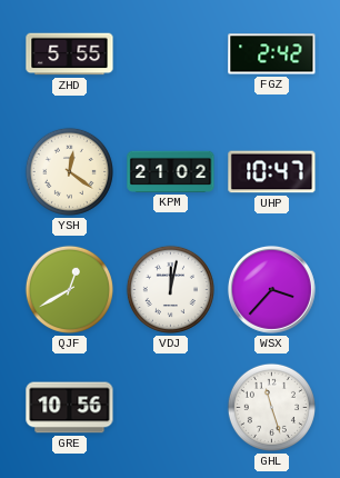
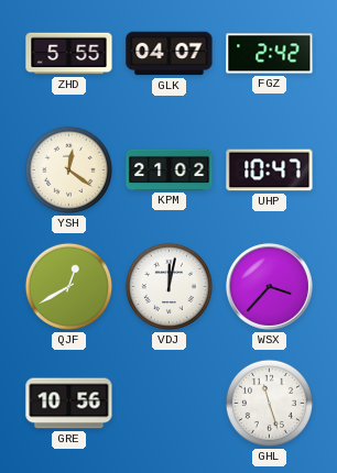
GLK: none -> 04:07 (170, 54)
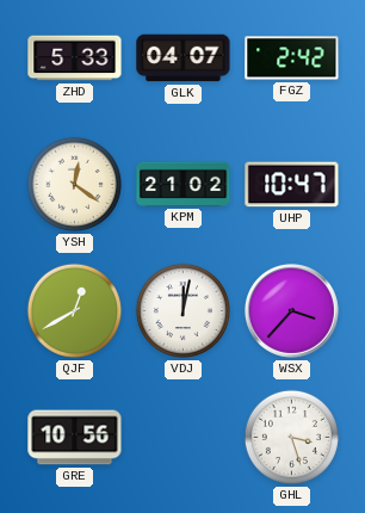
ZHD: 5:55 -> 5:33 (75, 58)
GHL: 11:27 -> 3:27 (291, 437)
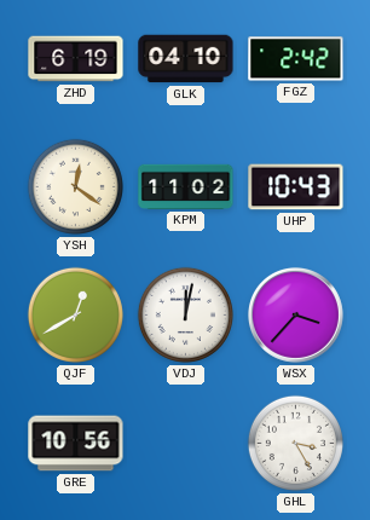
ZHD: 5:33 -> 6:19 (76, 59)
GLK: 04:07 -> 04:10 (186, 59)
KPM: 21:02 -> 11:02 (186, 186)
UHP: 10:47 -> 10:43 (296, 187)
GHL: 3:27 -> 3:25 (295, 443)
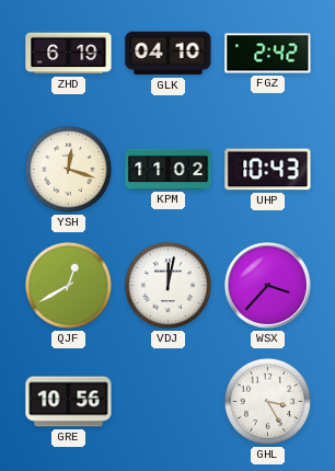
YSH: 12:21 -> 12:18 (68, 169)
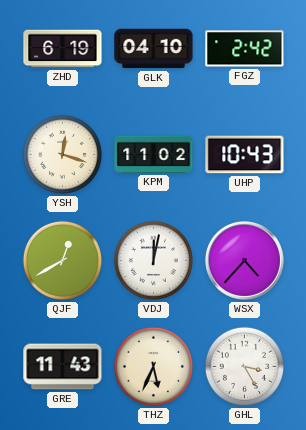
WSX: 3:37 -> 4:37 (244, 260)
GRE: 10:56 -> 11:43 (63, 367)
THZ: none -> 5:34 (153, 366)
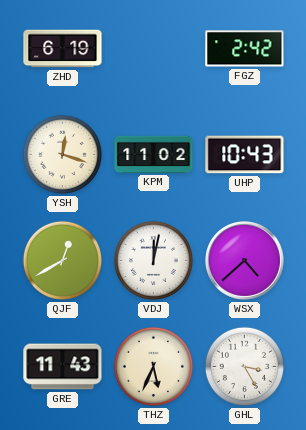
GLK: 04:10 -> none (154, 49)
WSX: 4:37 -> 4:38 (244, 260)
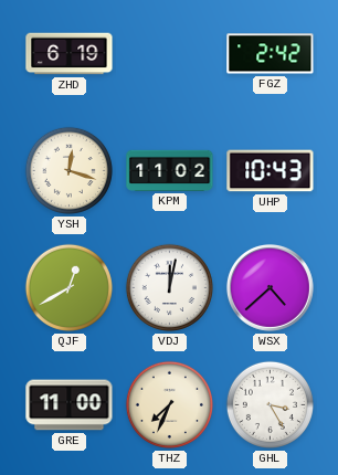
GRE: 11:43 -> 11:00 (70, 405)
THZ: 5:34 -> 7:34 (169, 404)
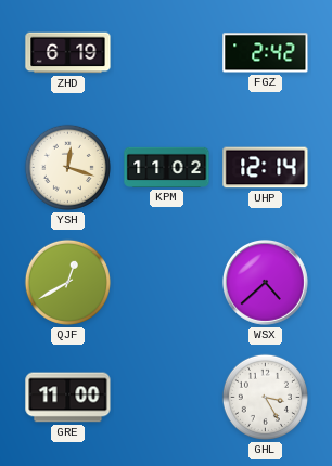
UHP: 10:43 -> 12:14 (266, 168)
VDJ: 12:02 -> none (169, 287)
THZ: 7:34 -> none (169, 404)
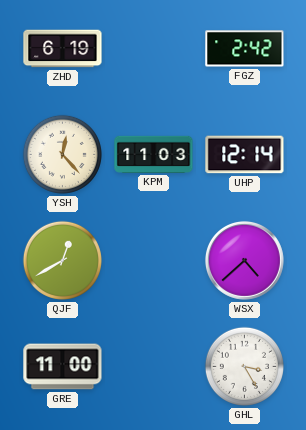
YSH: 12:18 -> 12:23 (62, 154)
KPM: 11:02 -> 11:03 (154, 154)
